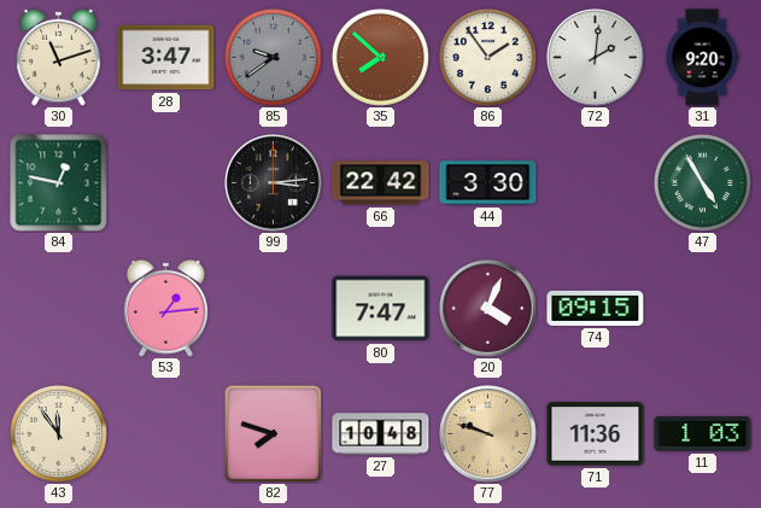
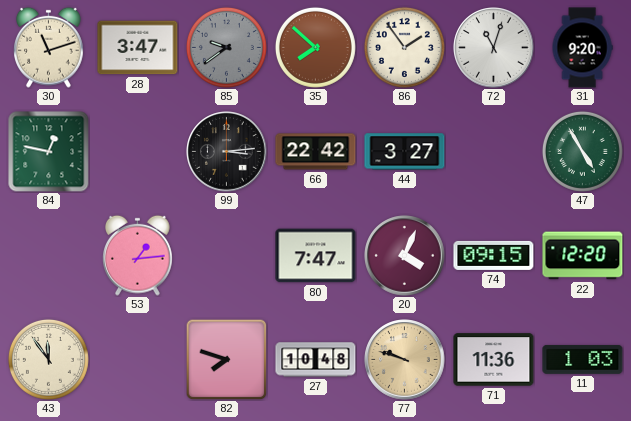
72: 2:01 -> 11:03 (494, 48)
44: 3:30 -> 3:27 (405, 152)
22: none -> 12:20 (583, 256)
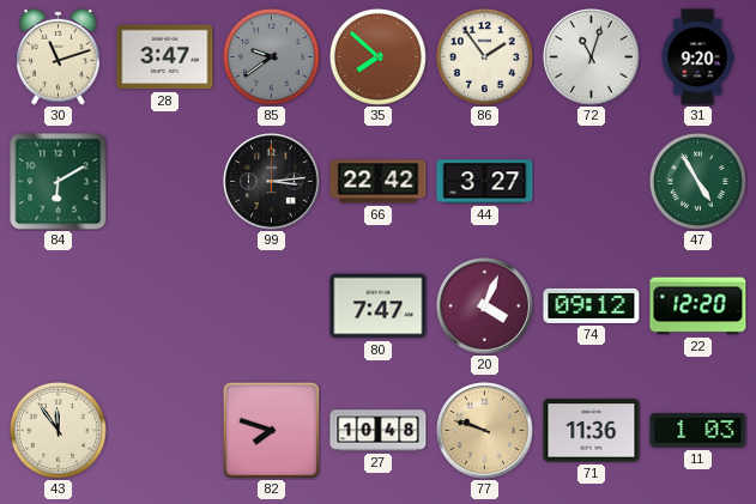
84: 12:47 -> 6:10 (59, 182)
53: 1:14 -> none (138, 255)
74: 09:15 -> 09:12 (592, 305)
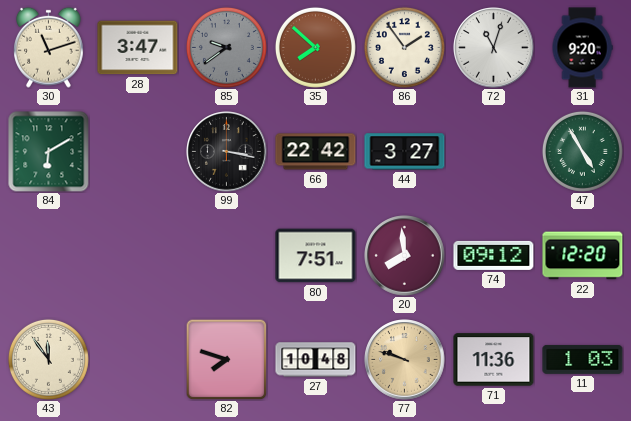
99: 3:14 -> 3:17 (227, 152)
80: 7:47 -> 7:51 (316, 256)
20: 4:04 -> 7:59 (405, 256)
